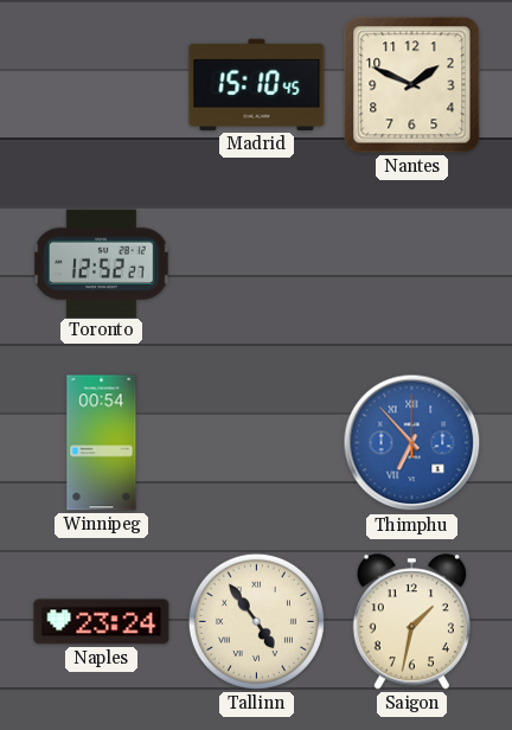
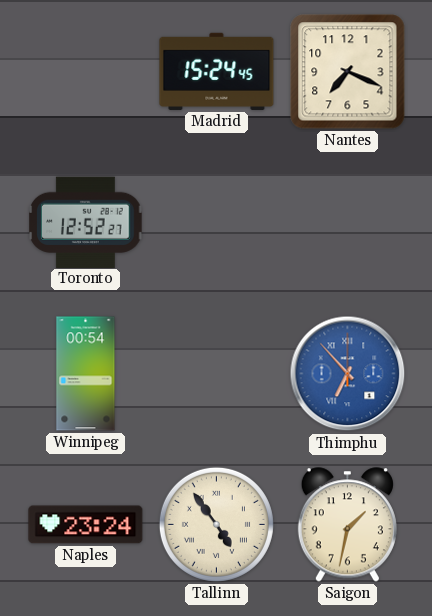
Madrid: 15:10 -> 15:24 (217, 71)
Nantes: 1:49 -> 7:19 (348, 72)
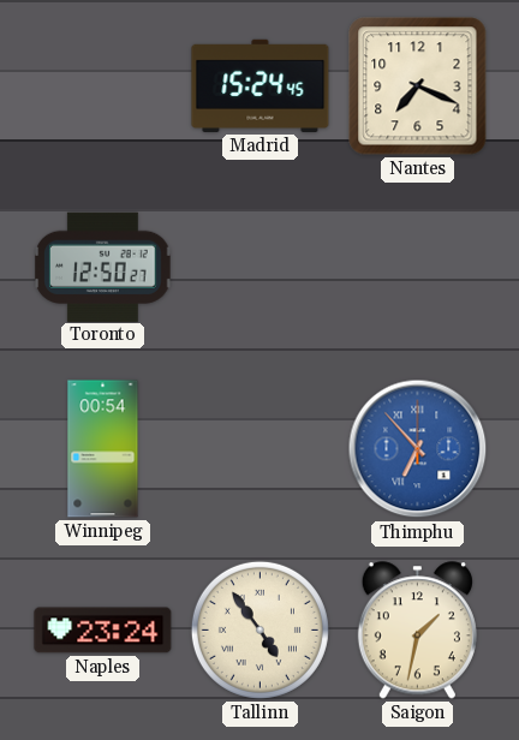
Toronto: 12:52 -> 12:50 (103, 267)
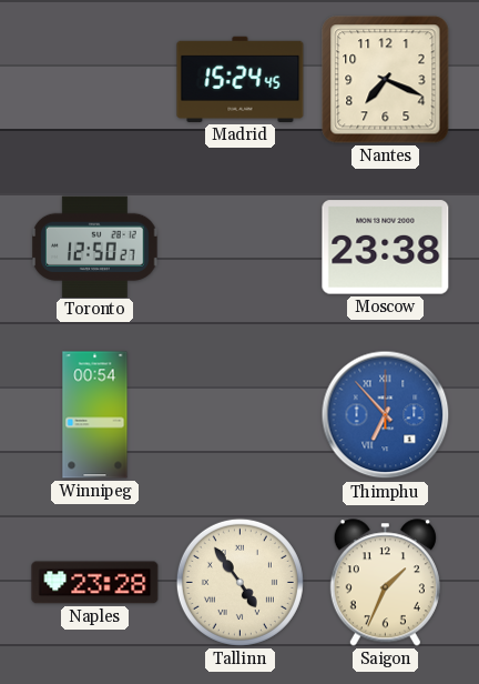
Moscow: none -> 23:38 (386, 248)
Naples: 23:24 -> 23:28 (95, 583)
Saigon: 1:32 -> 1:34 (385, 583)
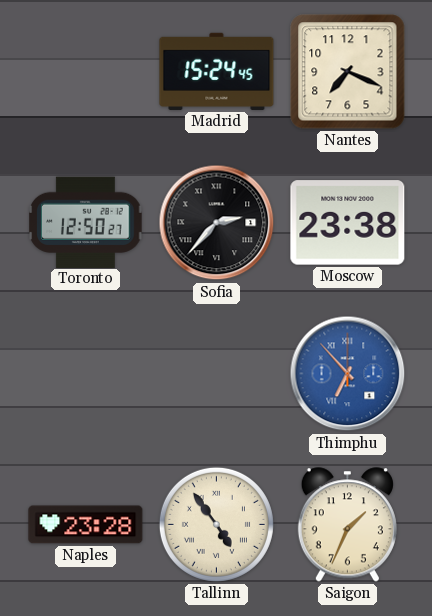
Sofia: none -> 2:37 (217, 223)
Winnipeg: 00:54 -> none (95, 415)
